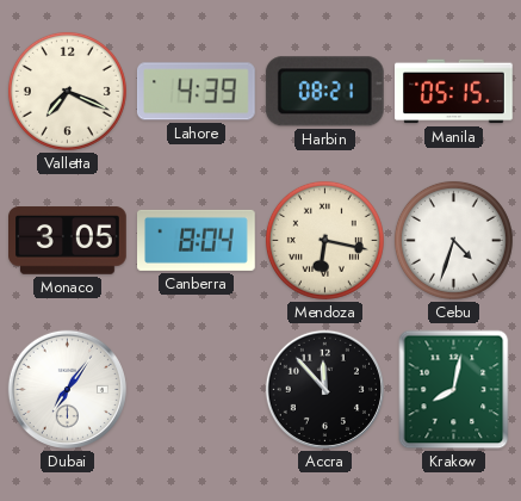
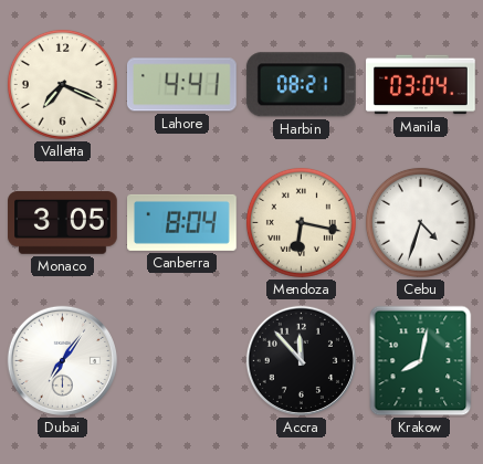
Lahore: 4:39 -> 4:41 (181, 85)
Manila: 05:15 -> 03:04 (421, 85)
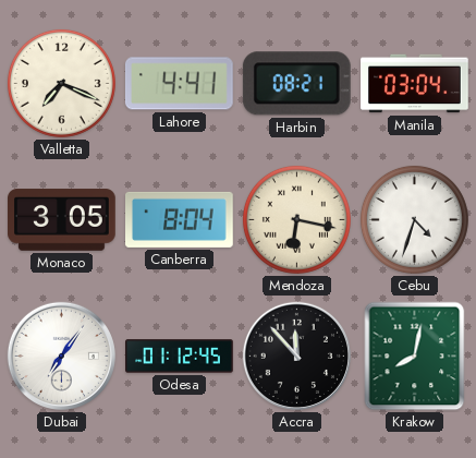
Odesa: none -> 01:12 (180, 357)
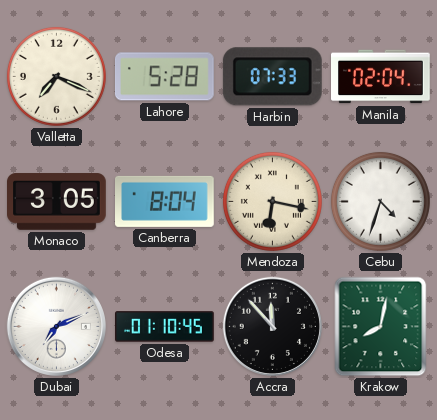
Lahore: 4:41 -> 5:28 (164, 77)
Harbin: 08:21 -> 07:33 (272, 77)
Manila: 03:04 -> 02:04 (381, 77)
Dubai: 7:06 -> 7:11 (56, 326)
Odesa: 01:12 -> 01:10 (165, 327)
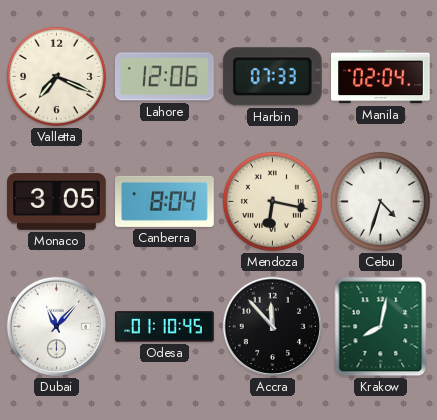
Lahore: 5:28 -> 12:06 (164, 77)
Dubai: 7:11 -> 11:07 (56, 326)
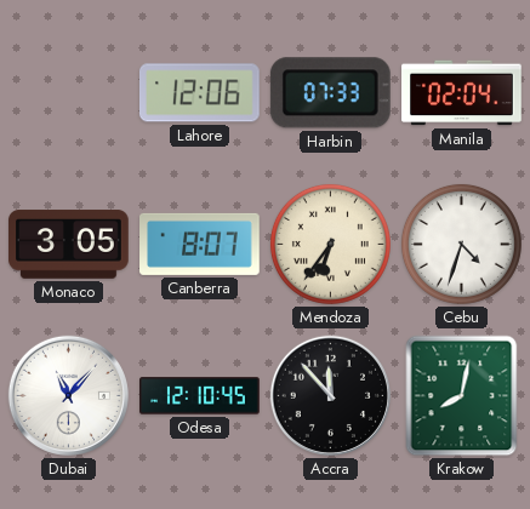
Valletta: 7:19 -> none (56, 76)
Canberra: 8:04 -> 8:07 (200, 244)
Mendoza: 6:17 -> 6:36 (330, 244)
Odesa: 01:10 -> 12:10 (200, 396)
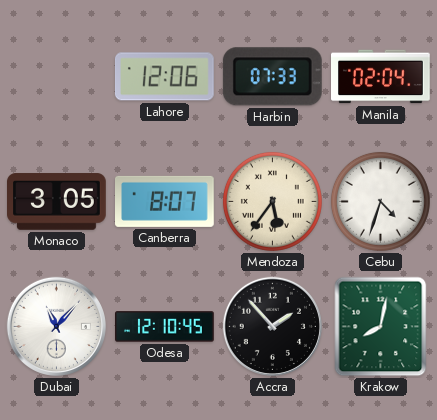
Mendoza: 6:36 -> 5:36 (272, 201)
Accra: 11:53 -> 1:53 (272, 326)
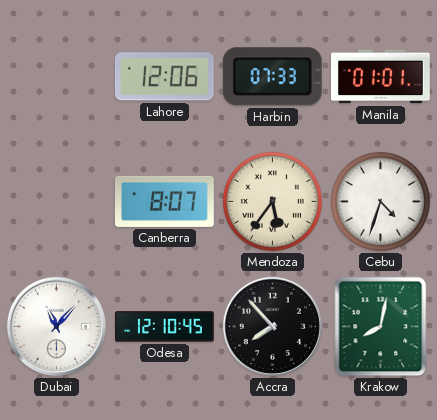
Manila: 02:04 -> 01:01 (381, 77)
Monaco: 3:05 -> none (57, 202)
Accra: 1:53 -> 7:53 (272, 326)
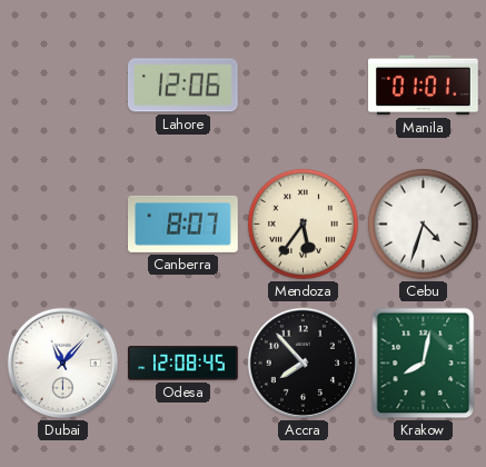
Harbin: 07:33 -> none (272, 77)
Odesa: 12:10 -> 12:08 (184, 364)
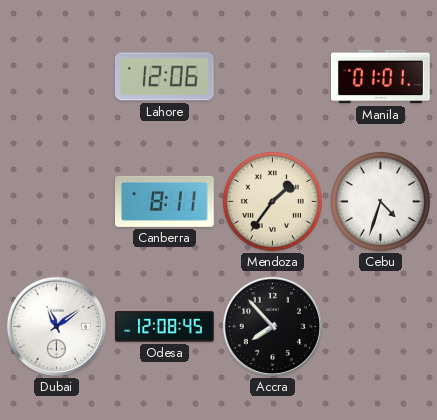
Canberra: 8:07 -> 8:11 (165, 201)
Mendoza: 5:36 -> 1:36 (272, 201)
Dubai: 11:07 -> 11:09 (56, 326)
Krakow: 8:02 -> none (424, 364)
